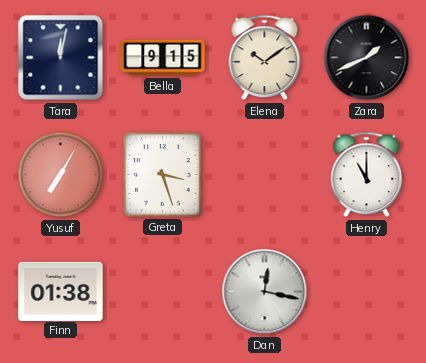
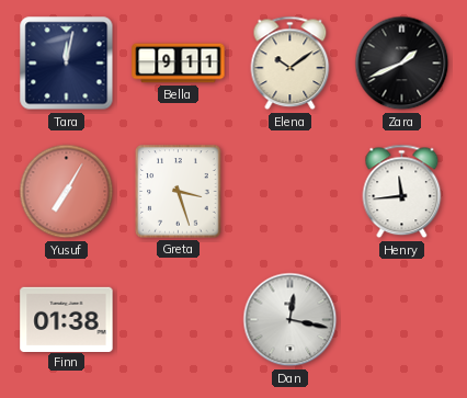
Bella: 9:15 -> 9:11 (179, 64)
Henry: 11:00 -> 11:44 (402, 192)
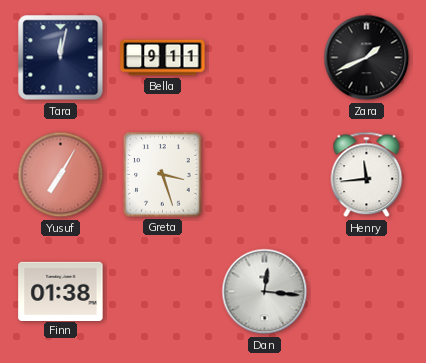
Elena: 10:09 -> none (291, 64)
Dan: 12:17 -> 12:16 (265, 292)
